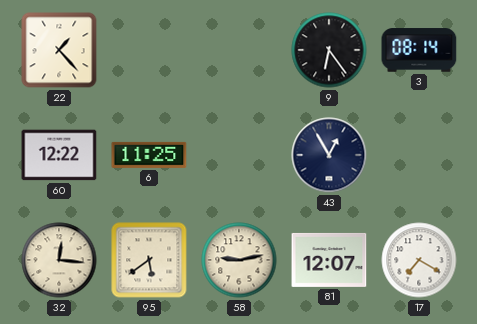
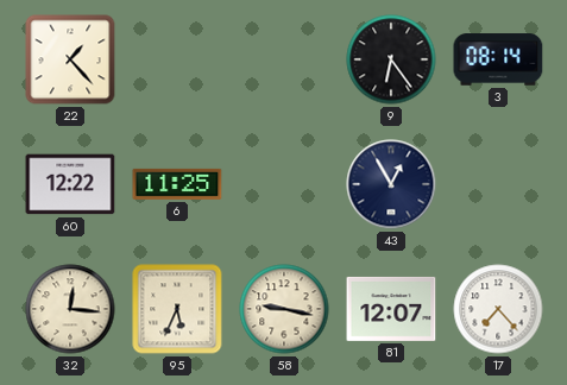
95: 5:39 -> 5:34 (177, 309)
58: 9:13 -> 9:17 (284, 309)
17: 7:20 -> 7:23 (498, 309)
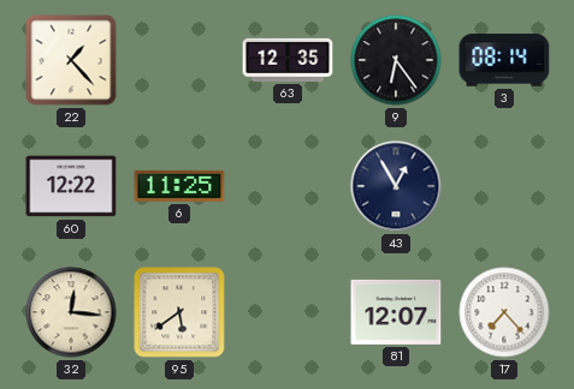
63: none -> 12:35 (288, 60)
95: 5:34 -> 5:39 (179, 312)
58: 9:17 -> none (284, 309)
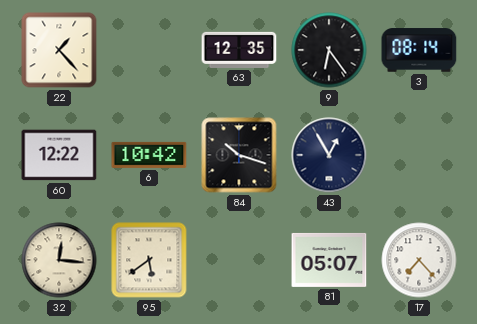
6: 11:25 -> 10:42 (149, 155)
84: none -> 10:18 (239, 155)
81: 12:07 -> 05:07 (329, 260)
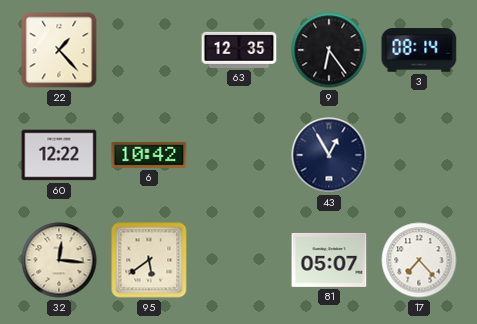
84: 10:18 -> none (239, 155)
